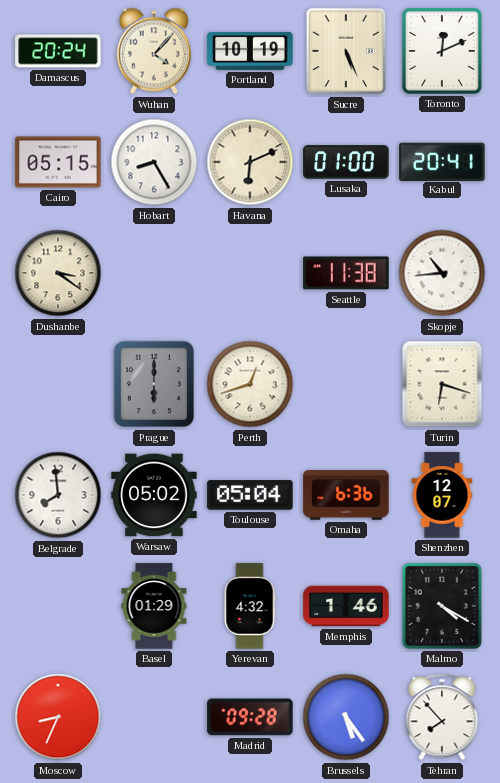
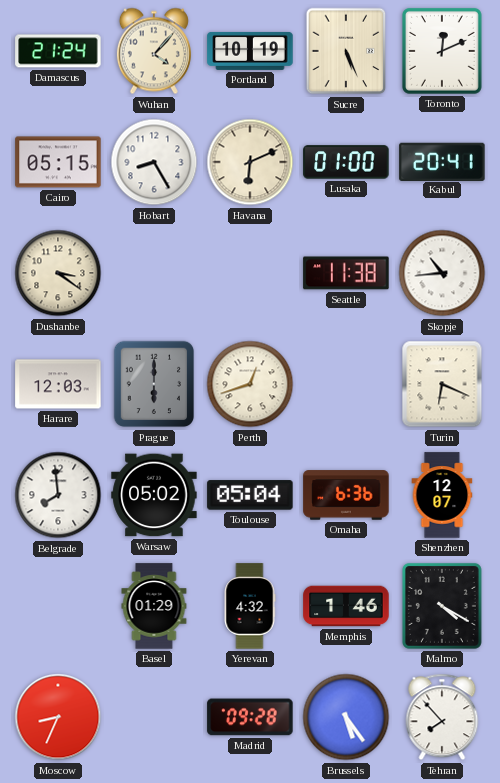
Damascus: 20:24 -> 21:24 (58, 51)
Harare: none -> 12:03 (58, 384)
Turin: 6:18 -> 6:19 (442, 384)
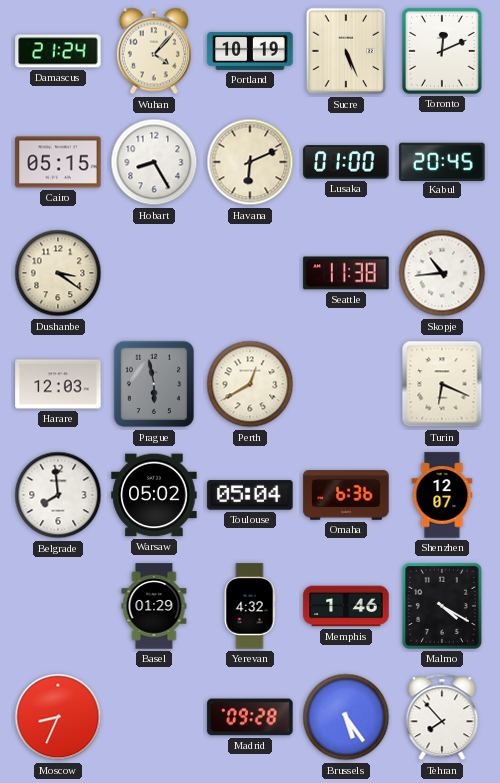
Kabul: 20:41 -> 20:45 (442, 161)
Prague: 6:00 -> 5:58 (154, 384)
Perth: 12:42 -> 12:40 (250, 384)
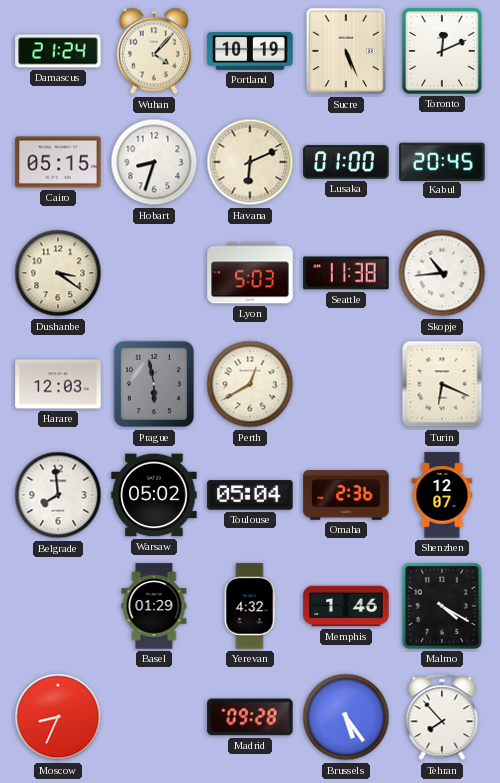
Hobart: 8:25 -> 8:33 (154, 162)
Lyon: none -> 5:03 (250, 273)
Omaha: 6:36 -> 2:36 (346, 495)
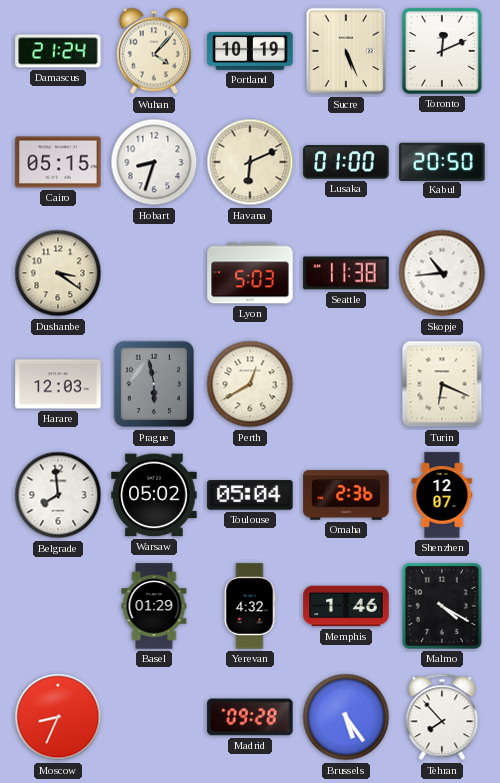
Kabul: 20:45 -> 20:50 (442, 161)
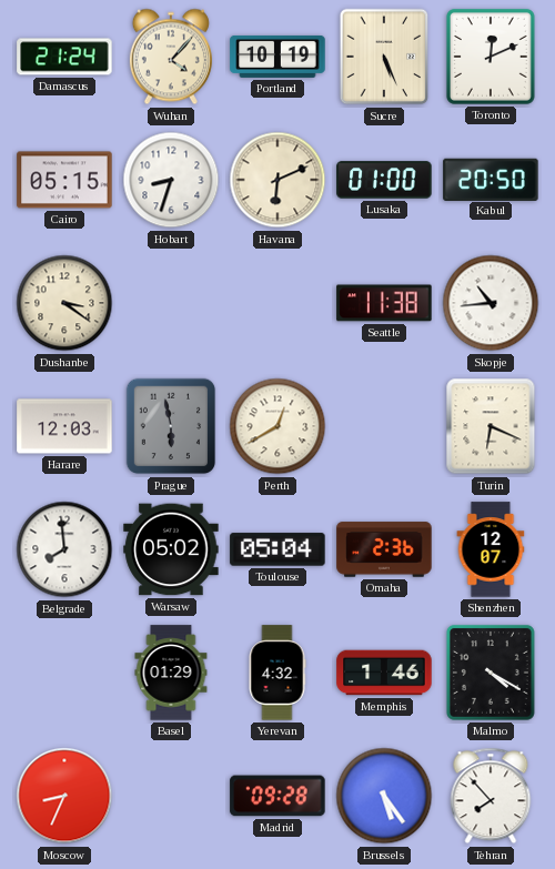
Lyon: 5:03 -> none (250, 273)
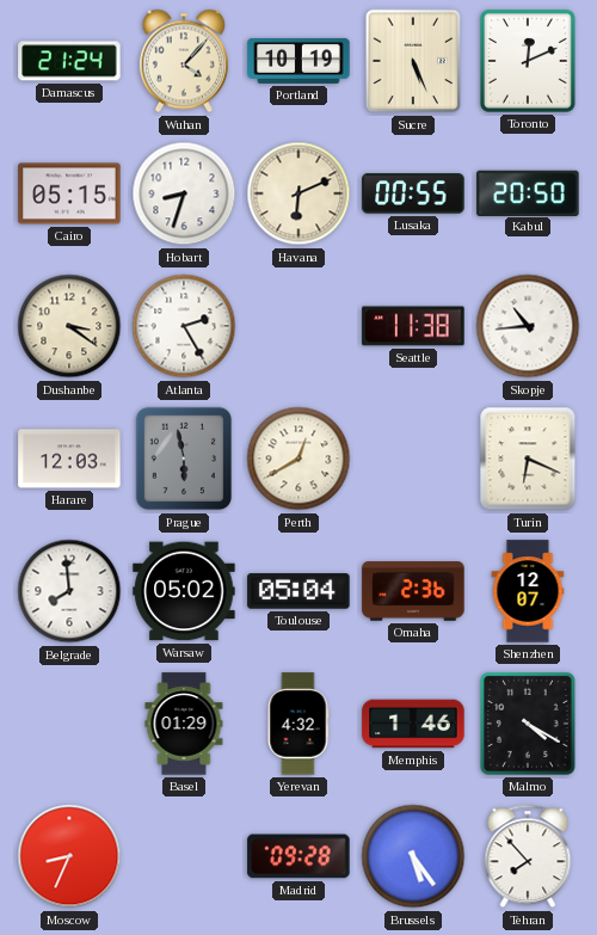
Lusaka: 01:00 -> 00:55 (413, 193)
Atlanta: none -> 2:25 (184, 326)
